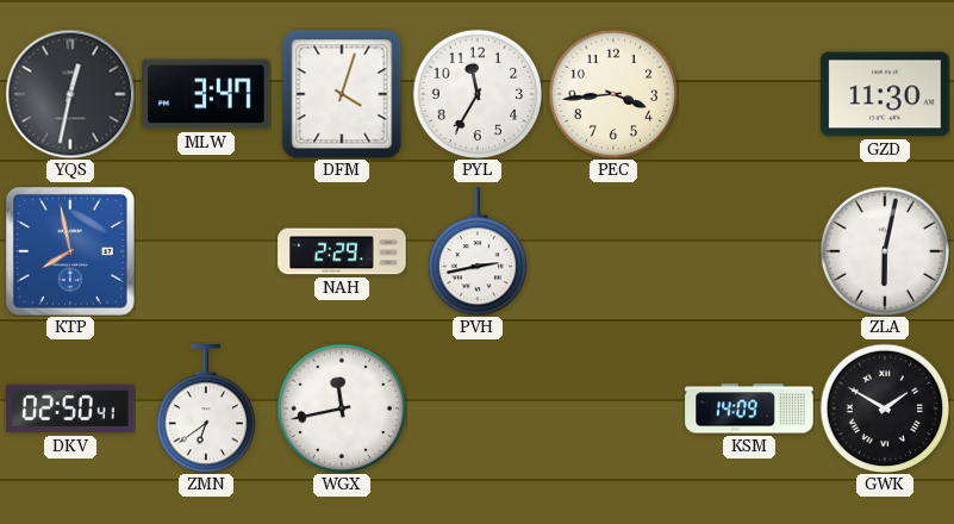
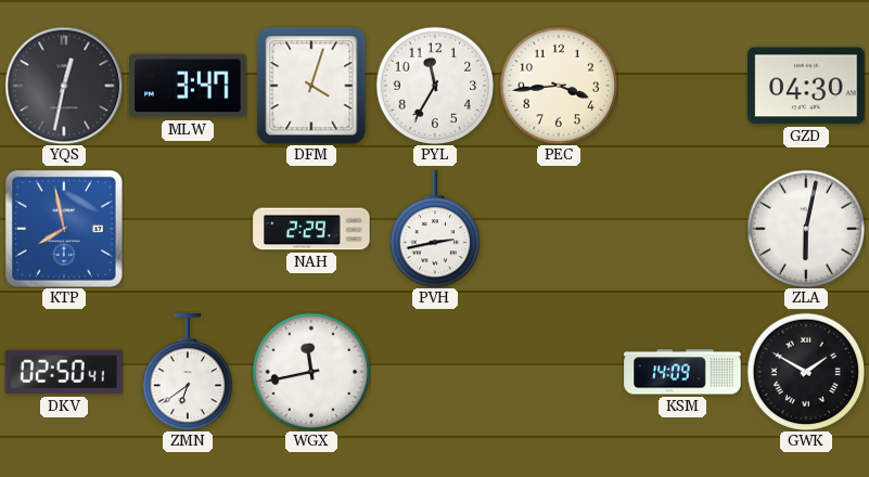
GZD: 11:30 -> 04:30 (806, 86)
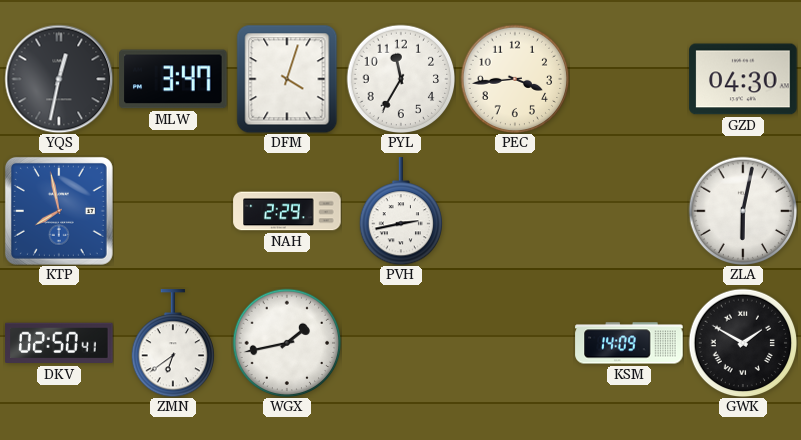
WGX: 11:43 -> 1:43 (287, 343)
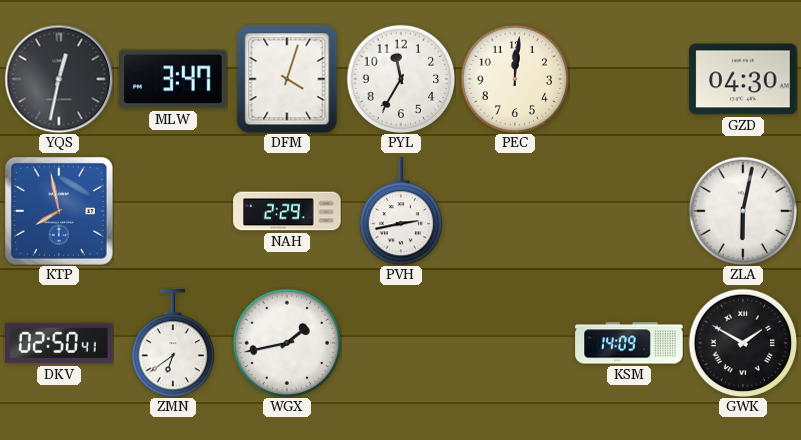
PEC: 3:44 -> 12:01 (515, 79)
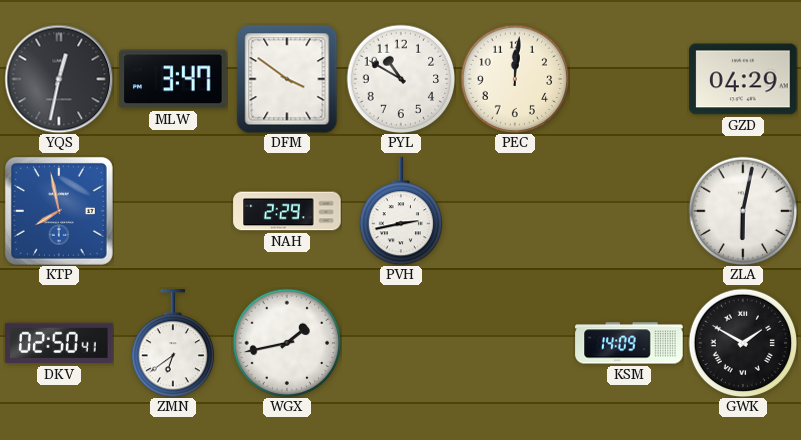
DFM: 4:03 -> 3:51 (287, 79)
PYL: 11:35 -> 10:50 (401, 79)
GZD: 04:30 -> 04:29 (743, 79)
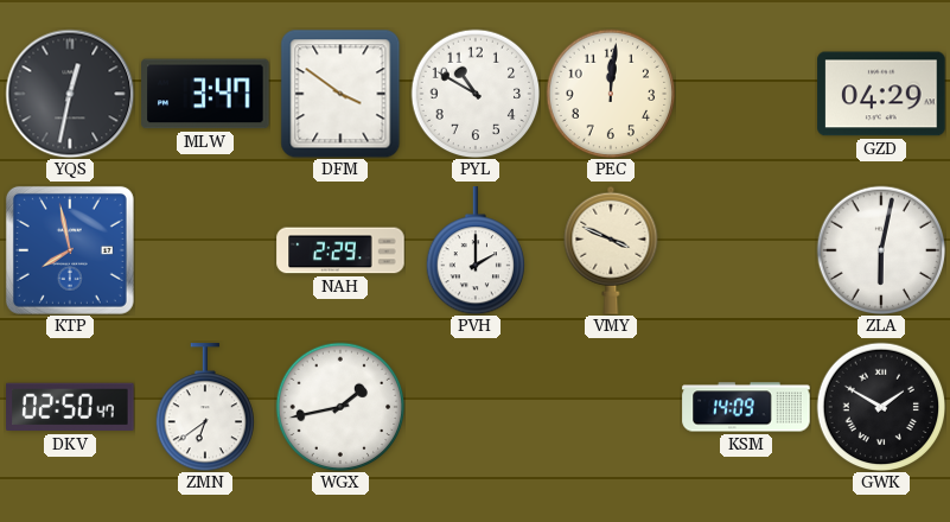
PVH: 2:43 -> 2:00 (476, 250)
VMY: none -> 3:49 (611, 250)
DKV: 02:50:41 -> 02:50:47 (70, 407)
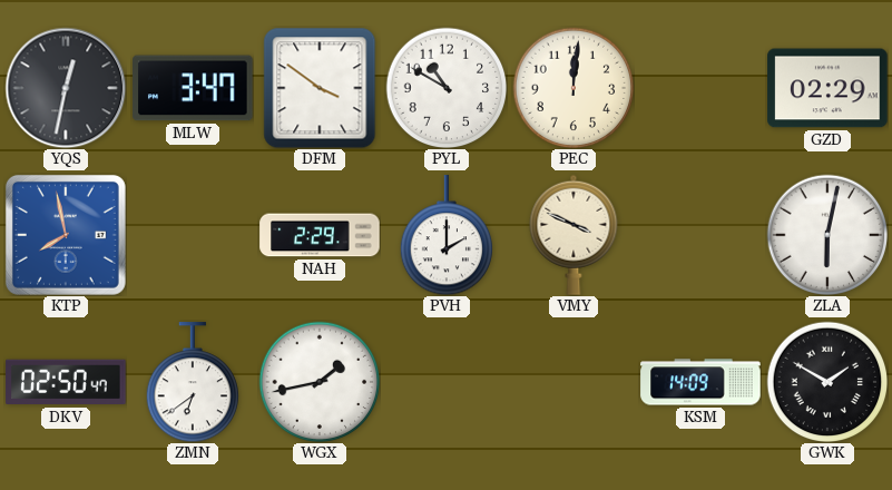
GZD: 04:29 -> 02:29 (827, 88)
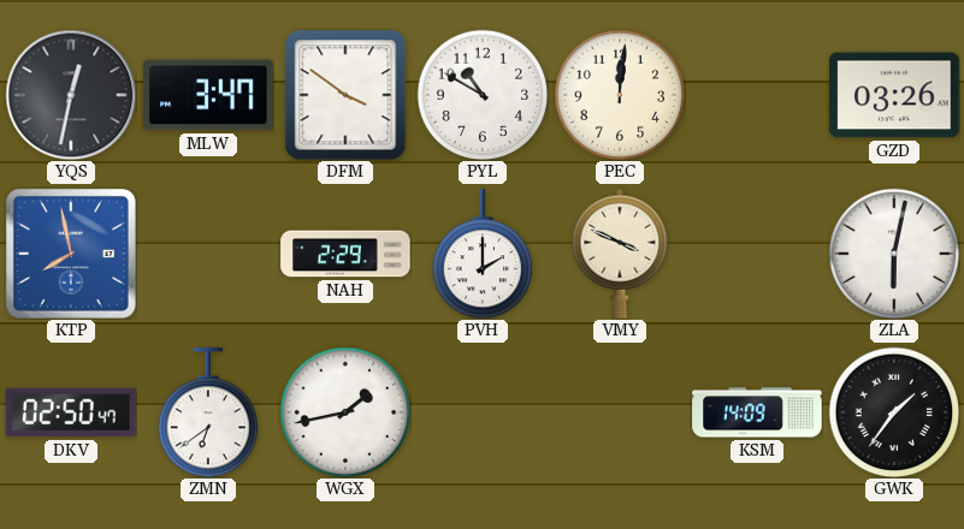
GZD: 02:29 -> 03:26 (894, 95)
GWK: 1:50 -> 1:36 (894, 412)
